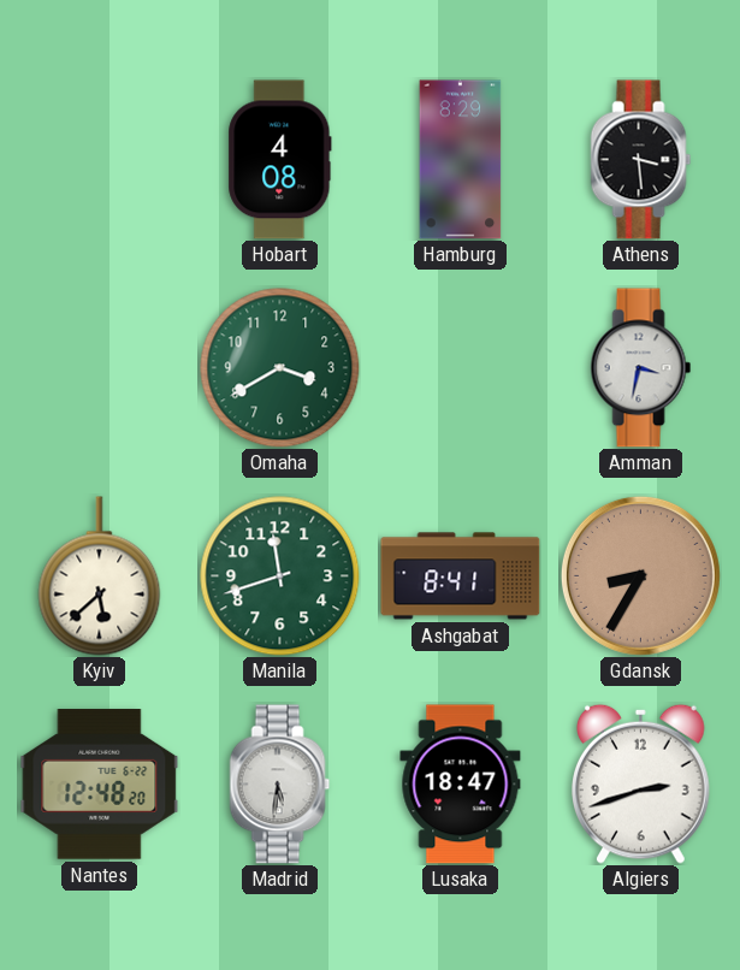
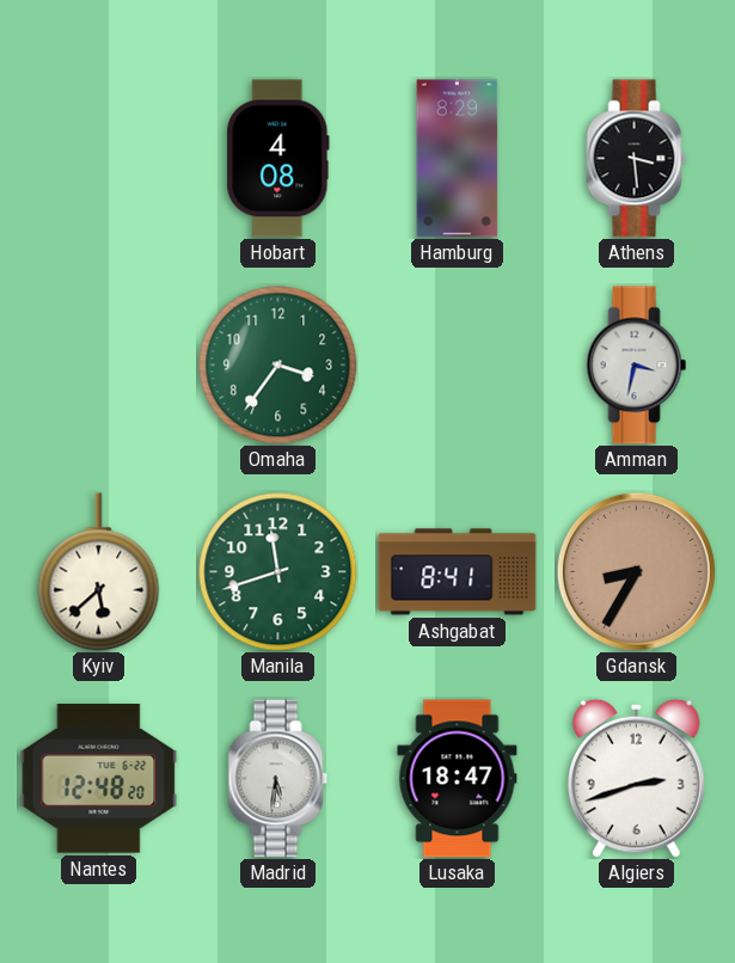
Omaha: 3:40 -> 3:36 (278, 366)
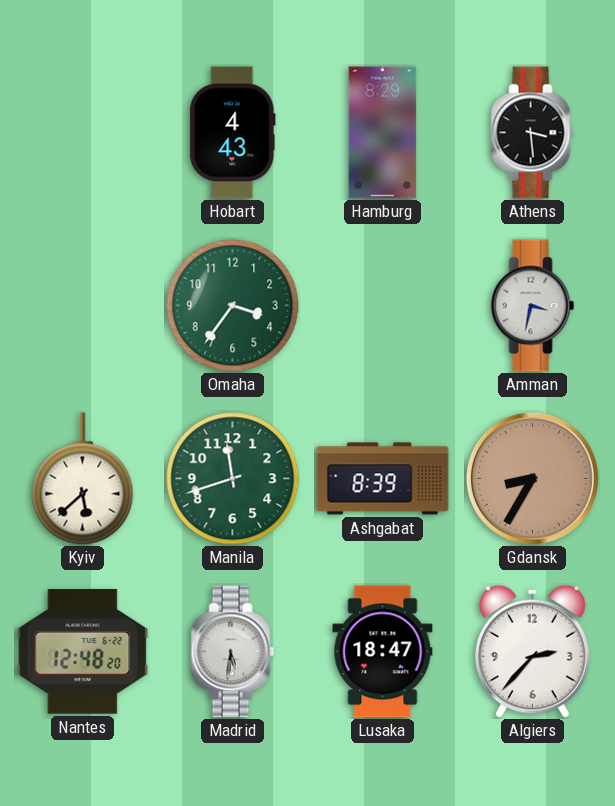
Hobart: 4:08 -> 4:43 (233, 133)
Ashgabat: 8:41 -> 8:39 (383, 479)
Algiers: 2:42 -> 2:37 (533, 651)
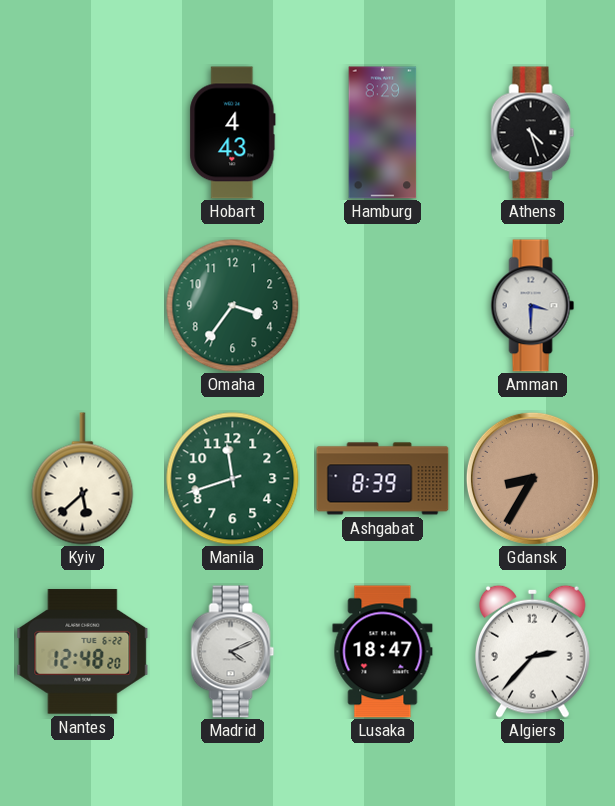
Athens: 3:29 -> 4:27 (533, 133)
Amman: 3:32 -> 3:30 (533, 306)
Madrid: 5:31 -> 4:11 (233, 652)
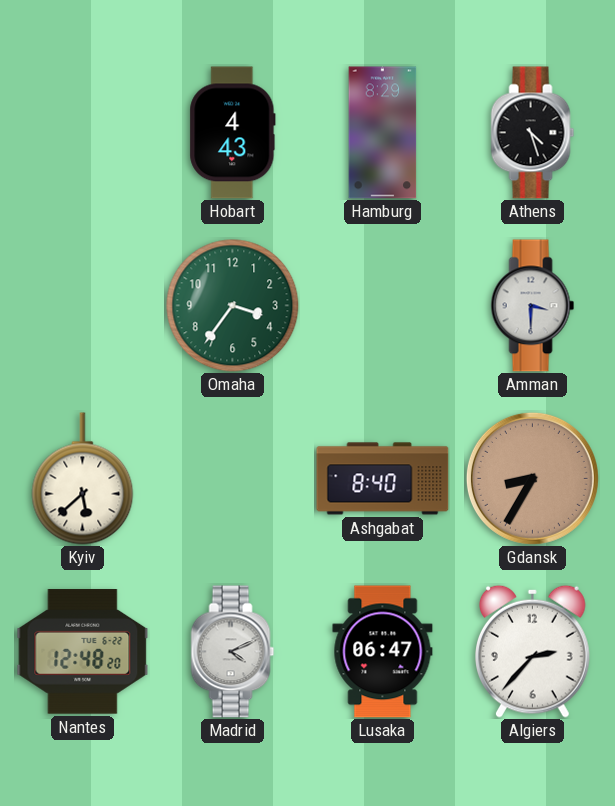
Manila: 11:42 -> none (233, 479)
Ashgabat: 8:39 -> 8:40 (383, 479)
Lusaka: 18:47 -> 06:47 (383, 652)
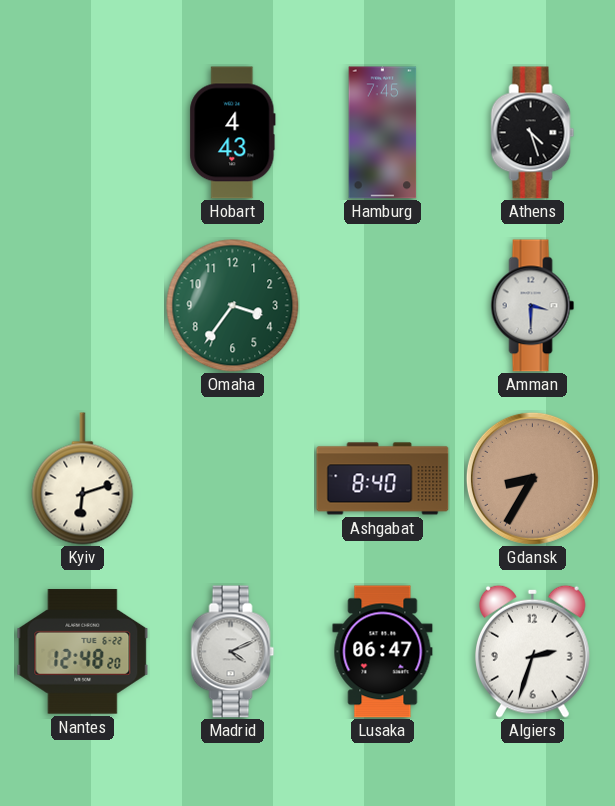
Hamburg: 8:29 -> 7:45 (383, 133)
Kyiv: 5:38 -> 6:12 (83, 479)
Algiers: 2:37 -> 2:33 (533, 651)
